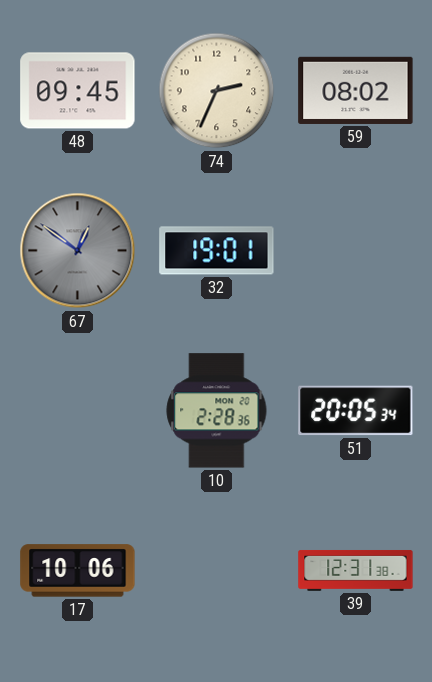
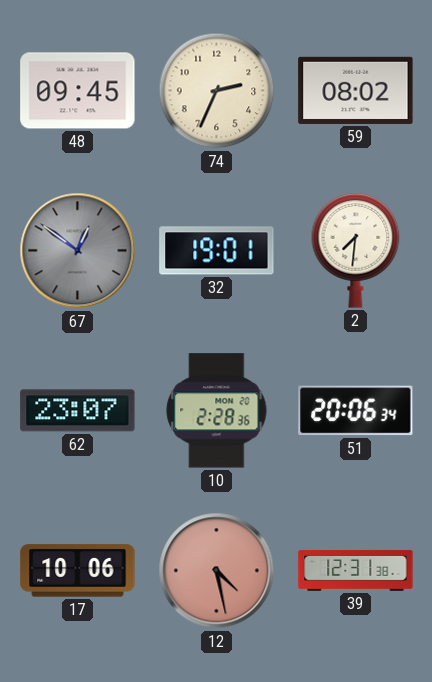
2: none -> 7:31 (356, 251)
62: none -> 23:07 (78, 411)
51: 20:05 -> 20:06 (356, 411)
12: none -> 4:28 (217, 571)
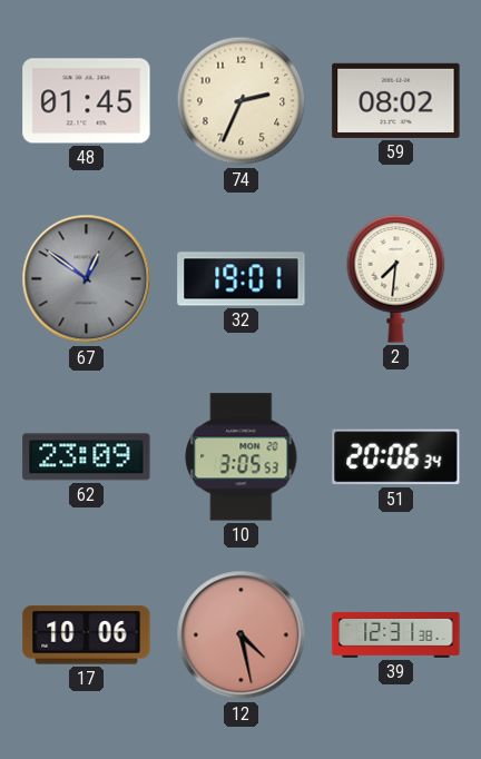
48: 09:45 -> 01:45 (87, 101)
62: 23:07 -> 23:09 (87, 457)
10: 2:28 -> 3:05 (242, 457)
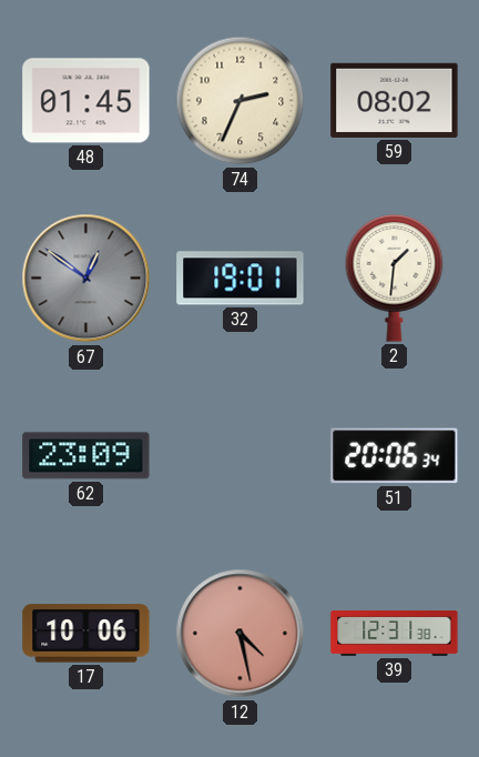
2: 7:31 -> 1:31 (395, 279)
10: 3:05 -> none (242, 457)
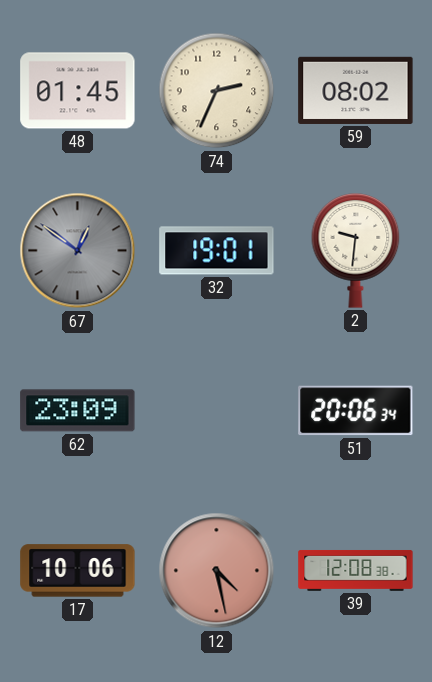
2: 1:31 -> 9:31 (356, 251)
39: 12:31 -> 12:08 (356, 570)
